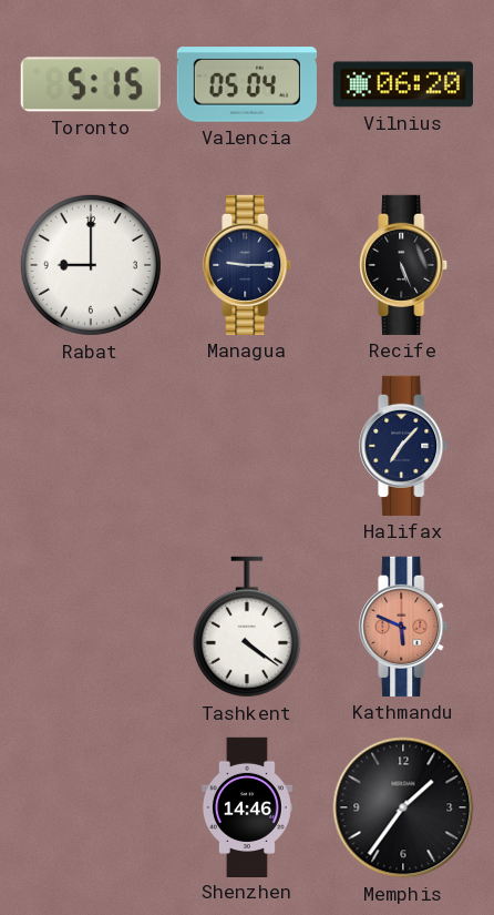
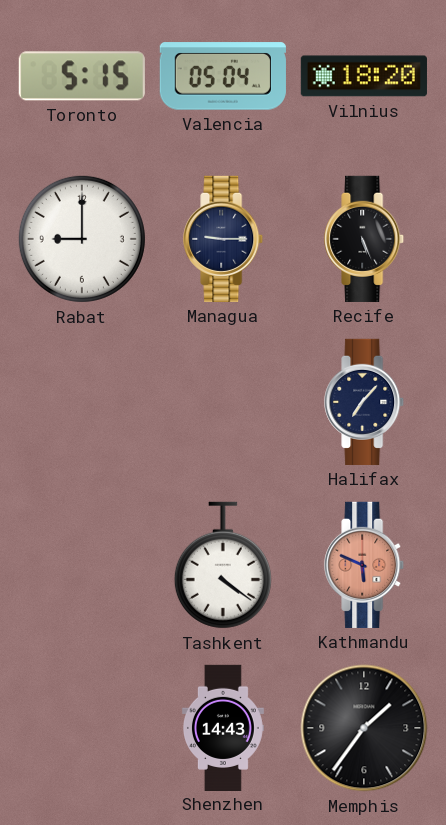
Vilnius: 06:20 -> 18:20 (364, 76)
Shenzhen: 14:46 -> 14:43 (223, 727)
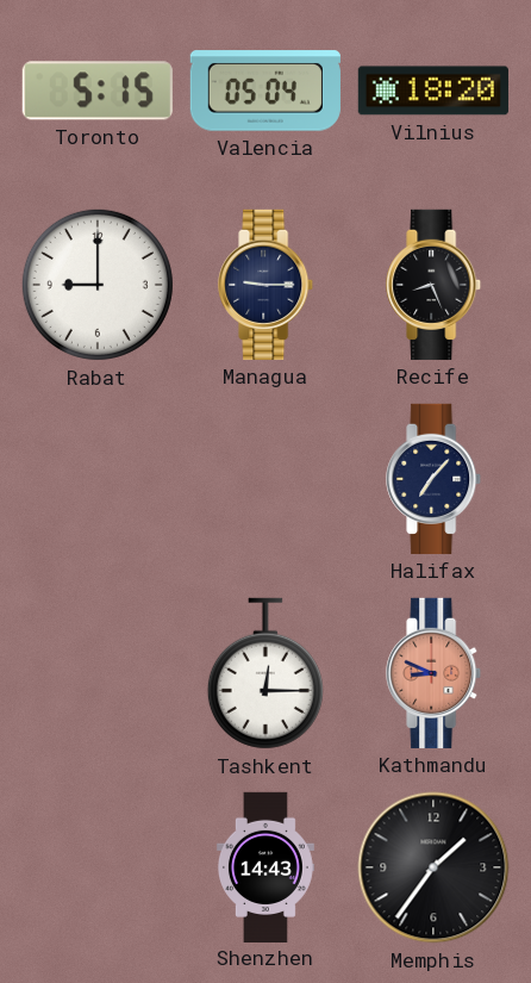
Recife: 5:26 -> 8:26 (435, 285)
Tashkent: 4:21 -> 12:15 (265, 673)
Kathmandu: 5:49 -> 8:49 (435, 673)
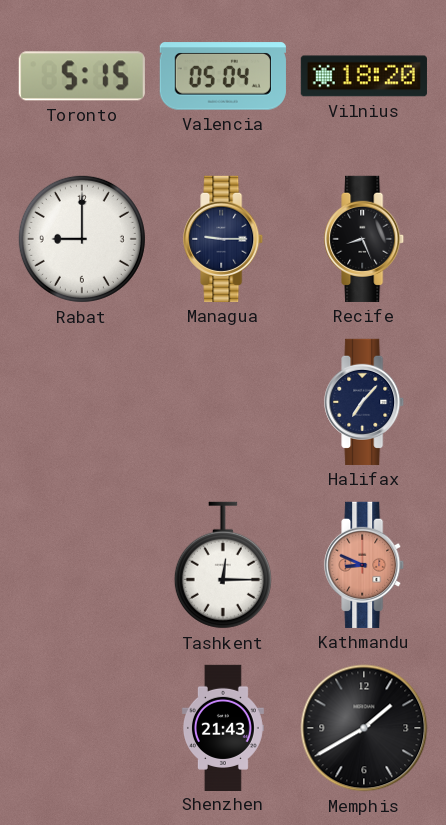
Shenzhen: 14:43 -> 21:43 (223, 727)
Memphis: 1:36 -> 1:40 (364, 728)
